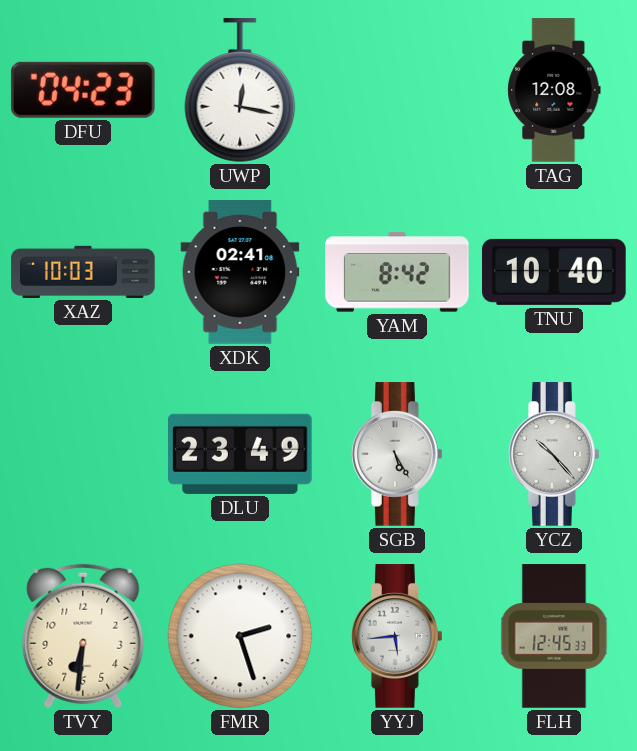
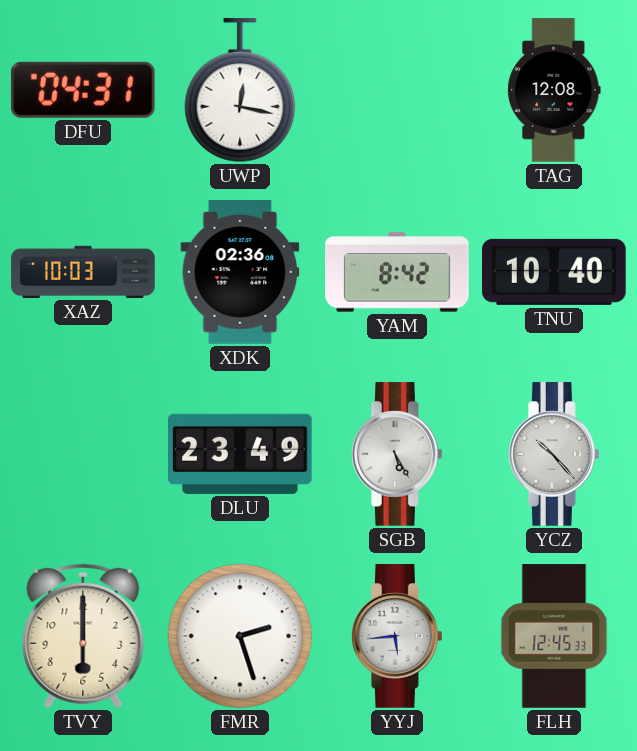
DFU: 04:23 -> 04:31 (83, 90)
XDK: 02:41 -> 02:36 (240, 272)
TVY: 6:31 -> 6:00 (83, 636)
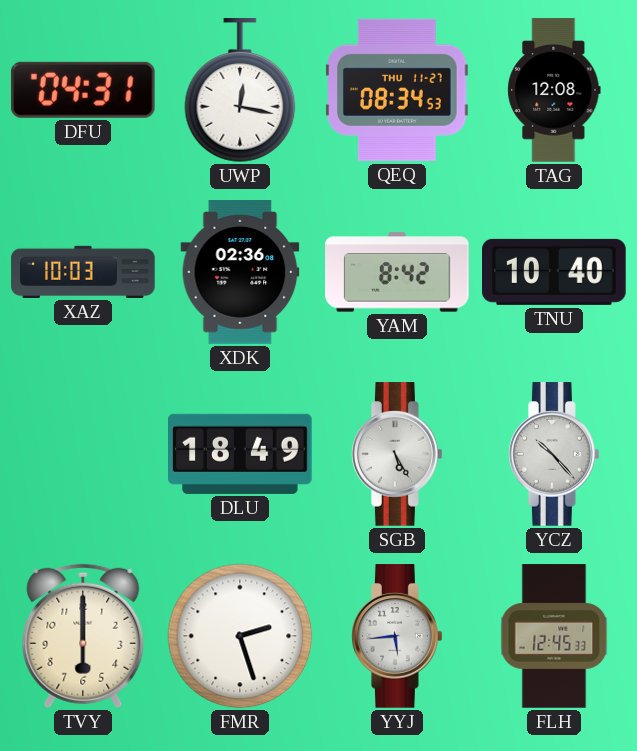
QEQ: none -> 08:34 (397, 90)
DLU: 23:49 -> 18:49 (241, 454)
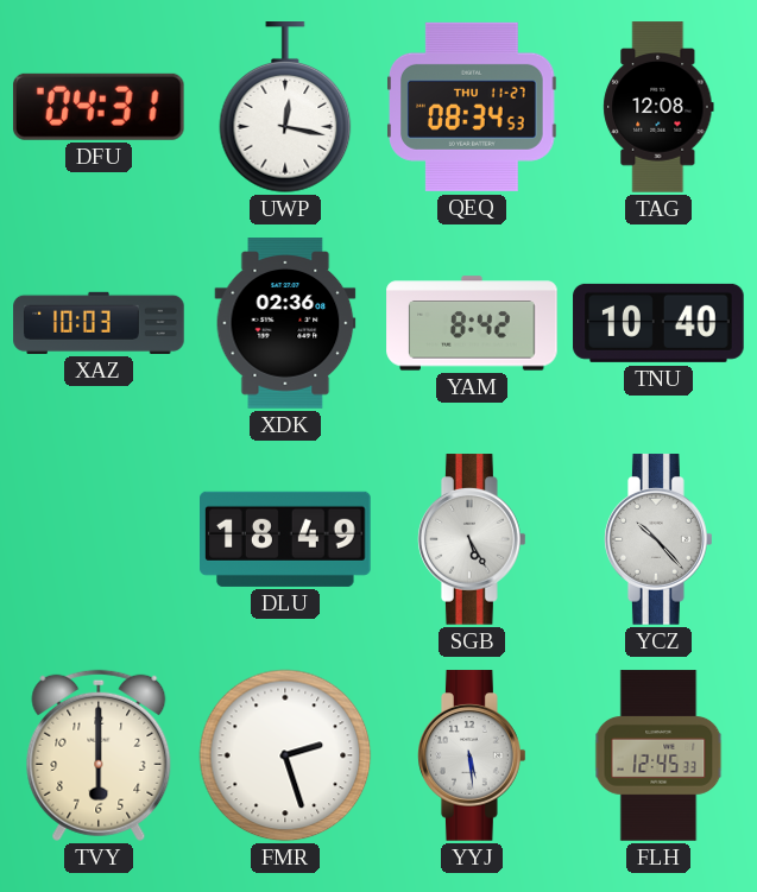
YYJ: 5:44 -> 5:29 (473, 755)
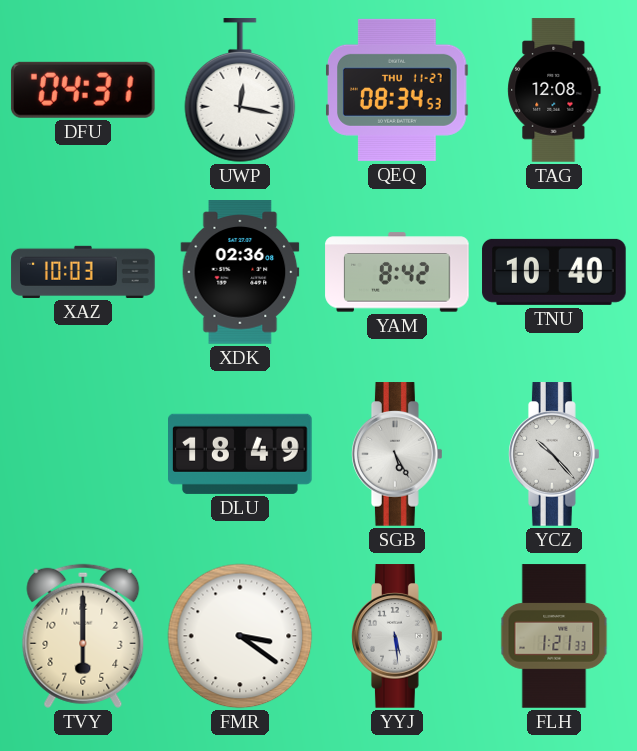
FMR: 2:27 -> 3:21 (240, 636)
FLH: 12:45 -> 1:21 (554, 636)
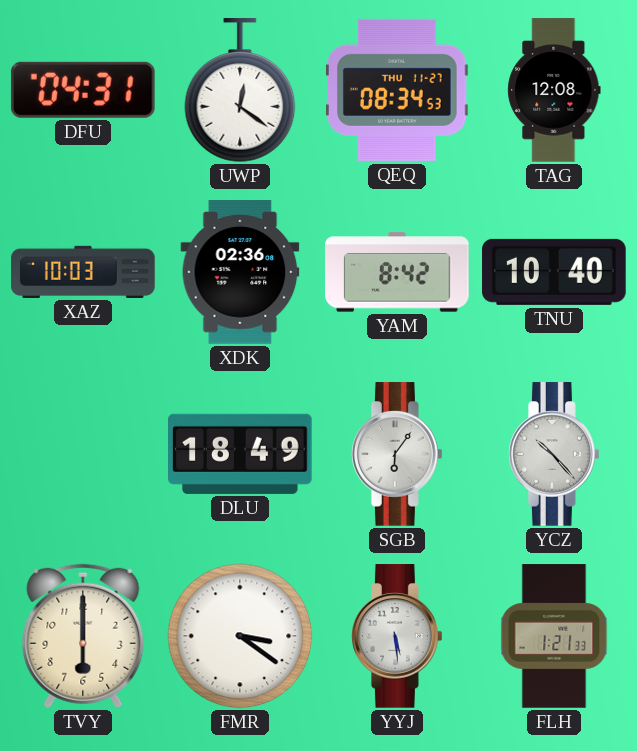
UWP: 12:17 -> 12:21 (240, 91)
SGB: 5:25 -> 6:06 (398, 454)
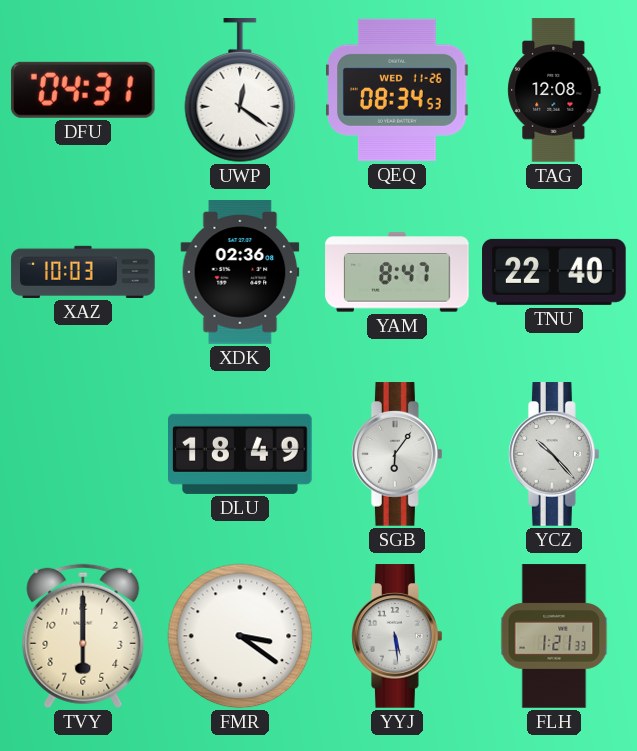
QEQ date: THU 11-27 -> WED 11-26 (397, 90)
YAM: 8:42 -> 8:47 (397, 272)
TNU: 10:40 -> 22:40 (554, 272)
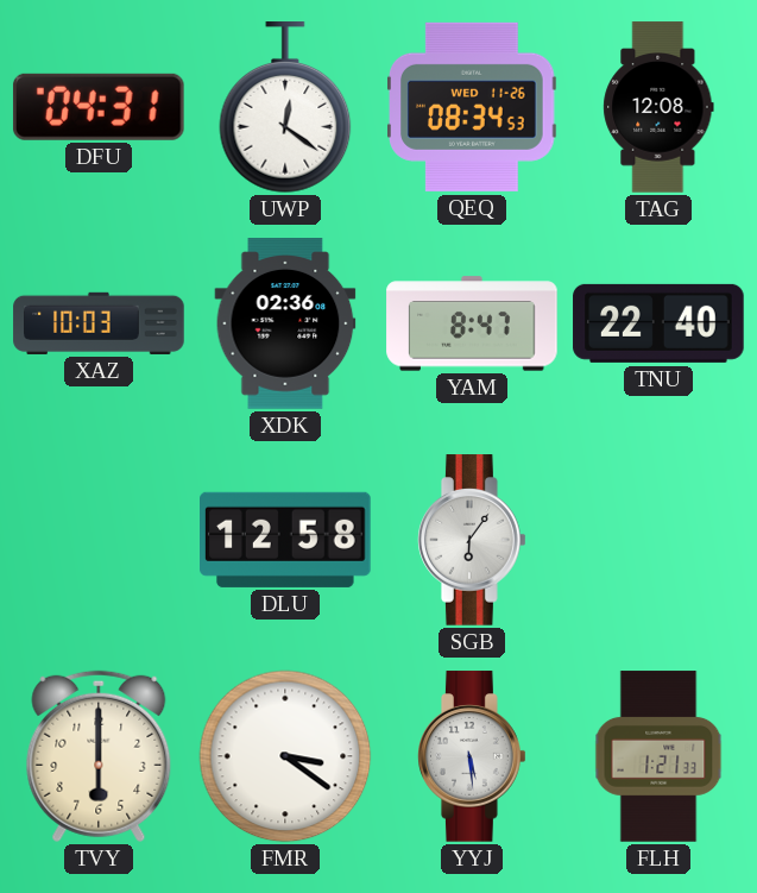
DLU: 18:49 -> 12:58 (286, 540)
YCZ: 10:23 -> none (555, 454)
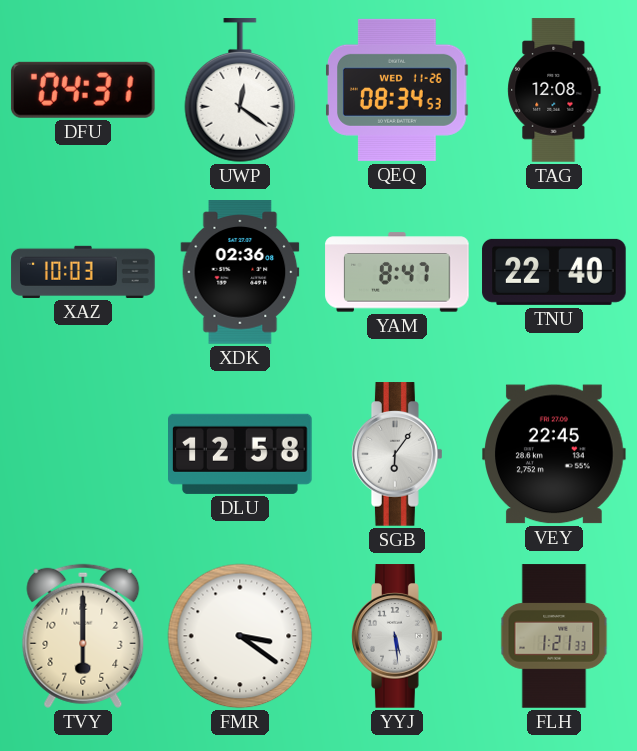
VEY: none -> 22:45 (554, 454)
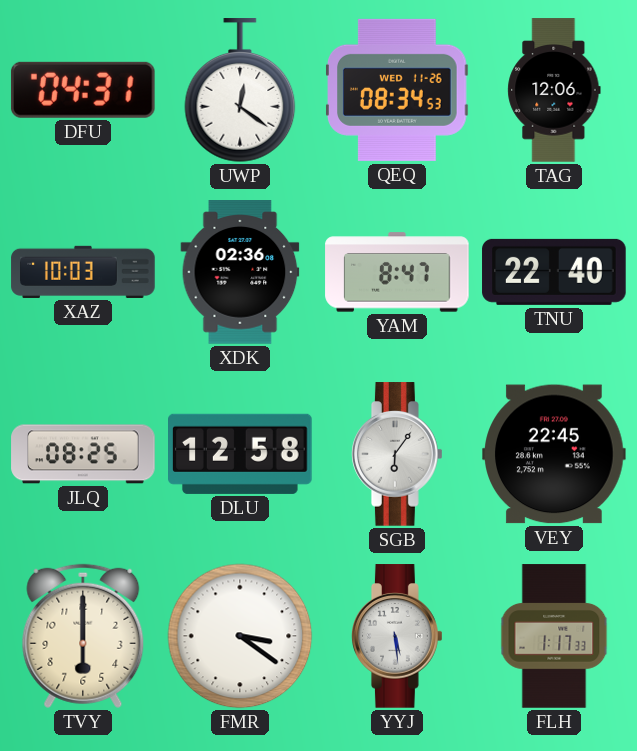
TAG: 12:08 -> 12:06 (554, 90)
JLQ: none -> 08:25 (83, 454)
FLH: 1:21 -> 1:17 (554, 636)
